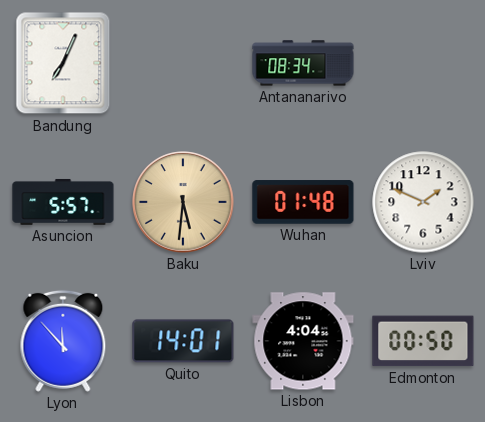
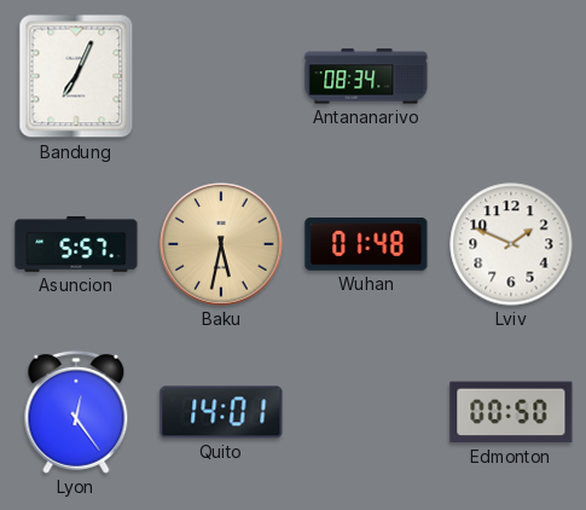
Baku: 5:31 -> 5:32 (221, 244)
Lyon: 11:53 -> 12:24 (76, 412)
Lisbon: 4:04 -> none (303, 341)
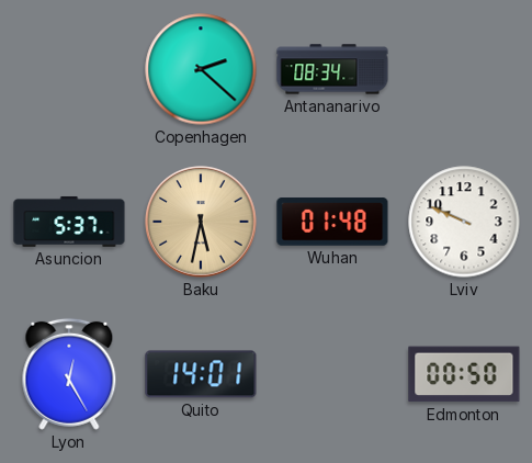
Bandung: 7:04 -> none (76, 76)
Copenhagen: none -> 2:22 (201, 69)
Asuncion: 5:57 -> 5:37 (69, 222)
Lviv: 1:49 -> 9:49 (464, 222)
Lyon: 12:24 -> 12:25 (69, 374)
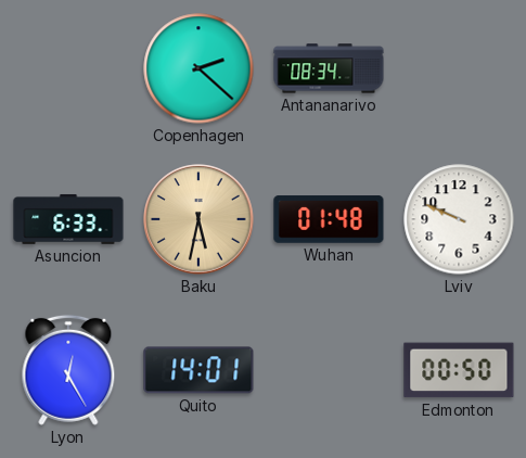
Asuncion: 5:37 -> 6:33 (68, 219)
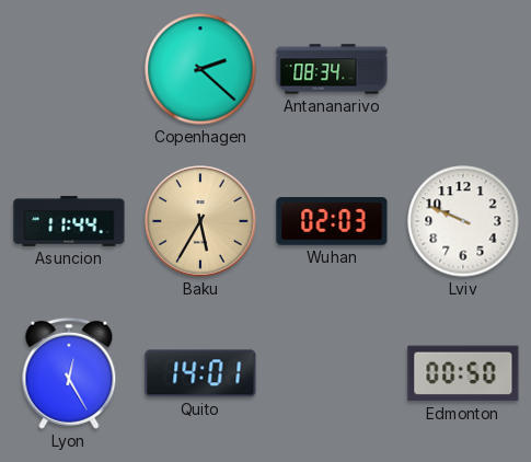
Asuncion: 6:33 -> 11:44 (69, 221)
Baku: 5:32 -> 5:35 (200, 221)
Wuhan: 01:48 -> 02:03 (332, 221)
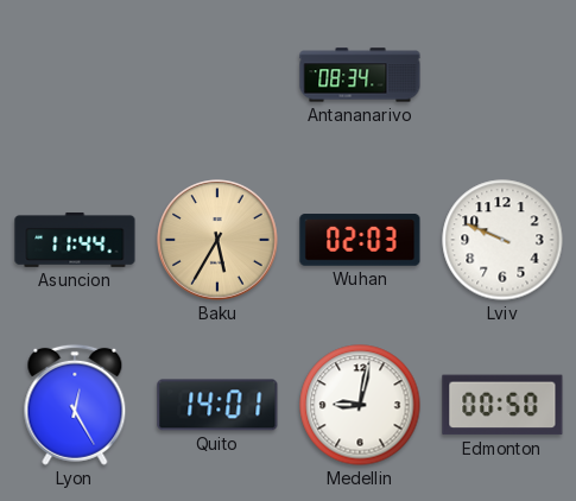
Copenhagen: 2:22 -> none (200, 69)
Medellin: none -> 9:02 (360, 405)
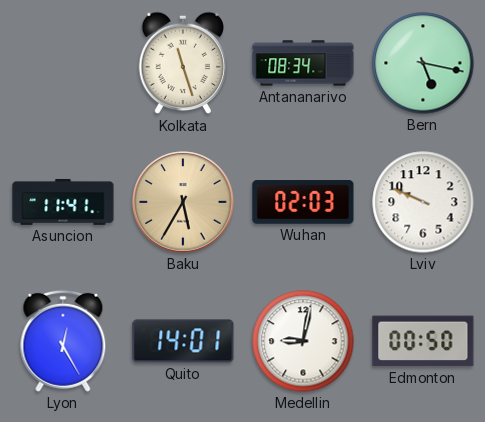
Kolkata: none -> 11:27 (183, 63)
Bern: none -> 5:17 (423, 63)
Asuncion: 11:44 -> 11:41 (63, 202)
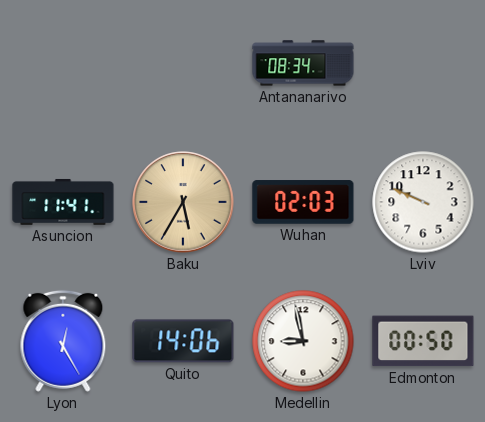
Kolkata: 11:27 -> none (183, 63)
Bern: 5:17 -> none (423, 63)
Quito: 14:01 -> 14:06 (183, 341)
Medellin: 9:02 -> 8:58 (303, 341)
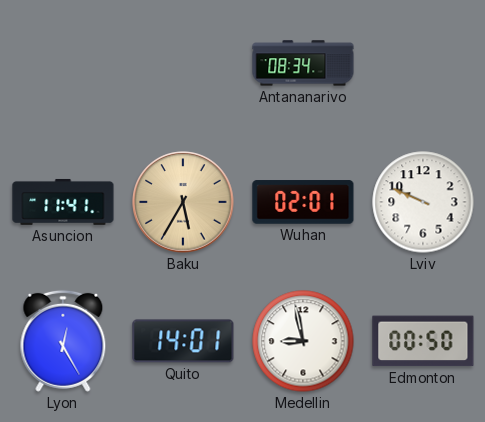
Wuhan: 02:03 -> 02:01 (303, 202)
Quito: 14:06 -> 14:01 (183, 341)
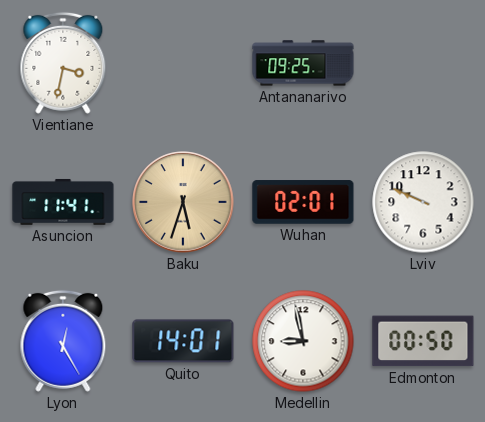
Vientiane: none -> 3:32 (63, 63)
Antananarivo: 08:34 -> 09:25 (303, 63)
Baku: 5:35 -> 5:33 (183, 202)
